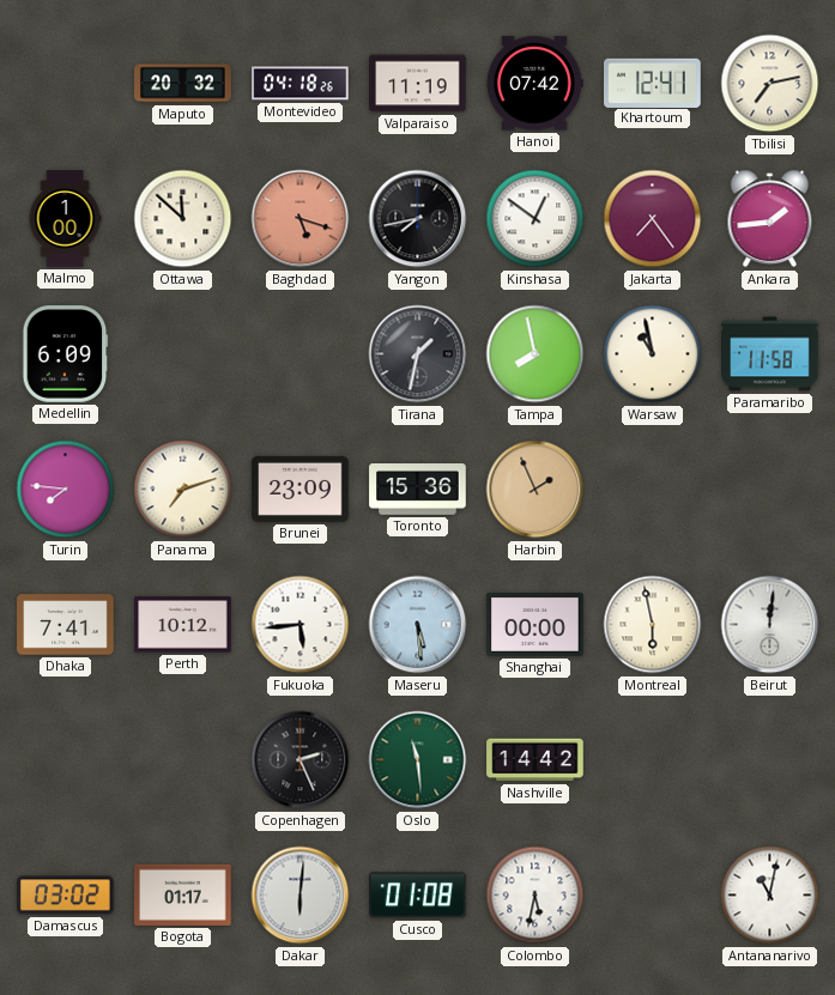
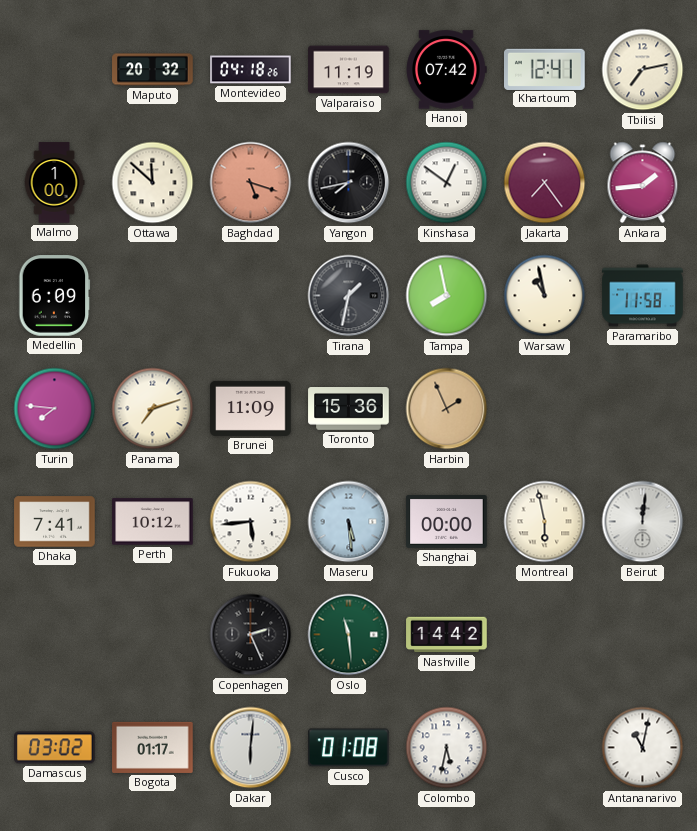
Brunei: 23:09 -> 11:09 (251, 408)
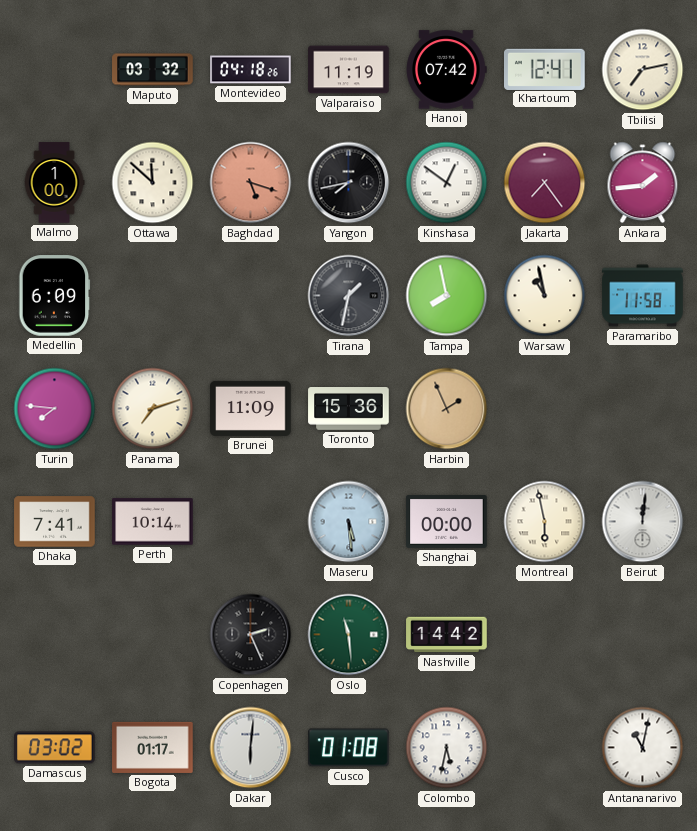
Maputo: 20:32 -> 03:32 (153, 70)
Perth: 10:12 -> 10:14 (153, 522)
Fukuoka: 5:44 -> none (251, 522)
